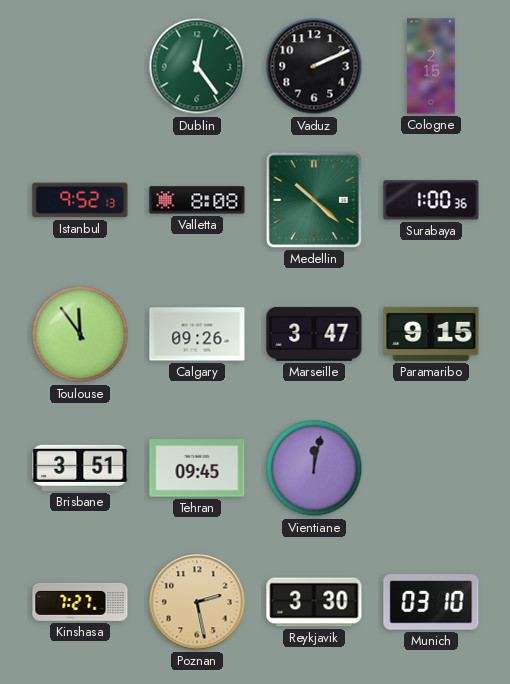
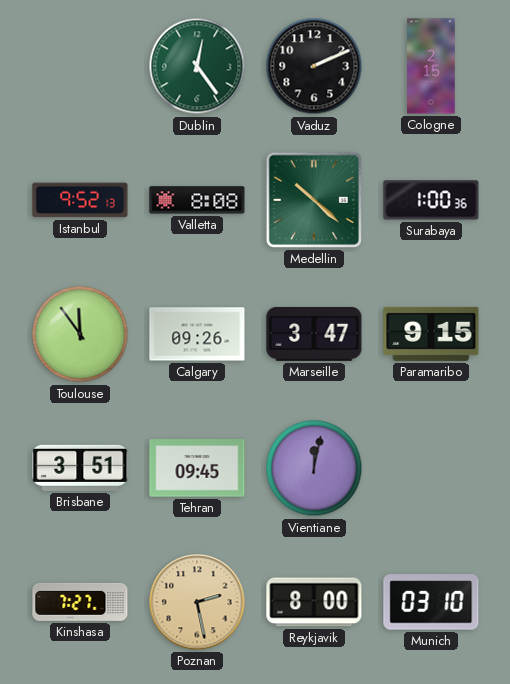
Reykjavik: 3:30 -> 8:00 (314, 602)
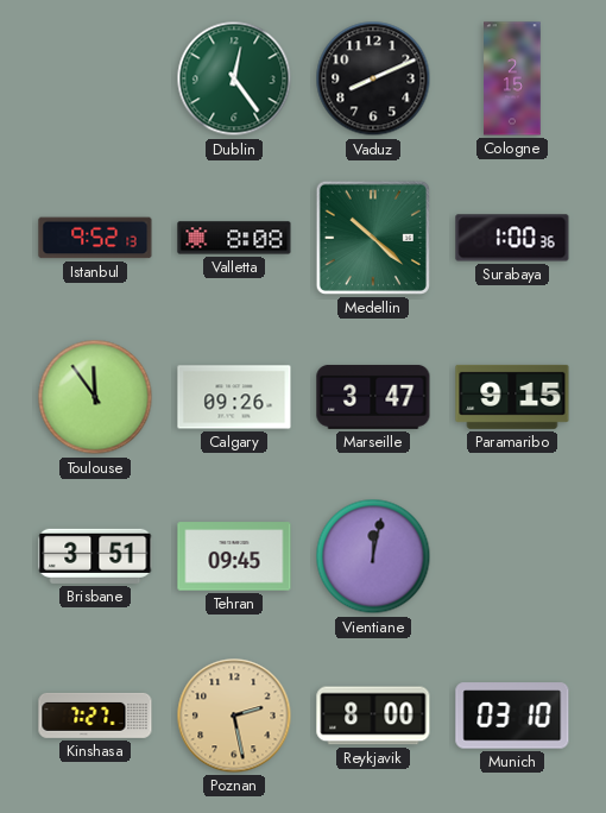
Vaduz: 2:11 -> 8:11 (373, 78)
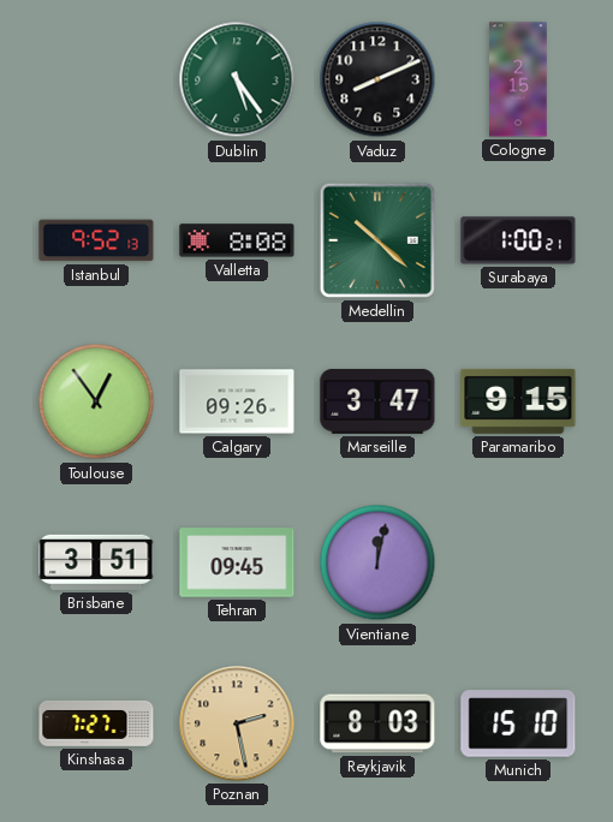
Dublin: 12:24 -> 5:24 (237, 79)
Surabaya: 1:00:36 -> 1:00:21 (518, 240)
Toulouse: 11:54 -> 12:54 (96, 401)
Reykjavik: 8:00 -> 8:03 (377, 723)
Munich: 03:10 -> 15:10 (518, 723)
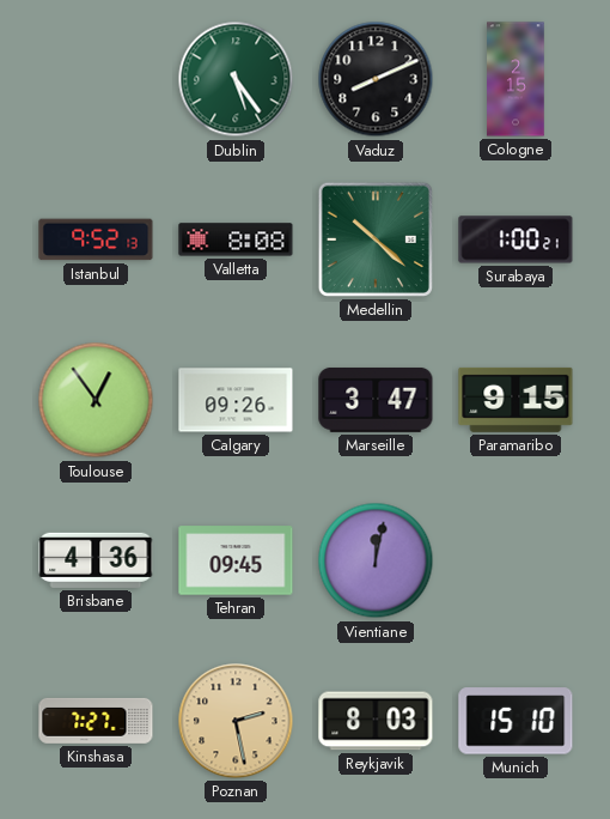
Brisbane: 3:51 -> 4:36 (96, 560)
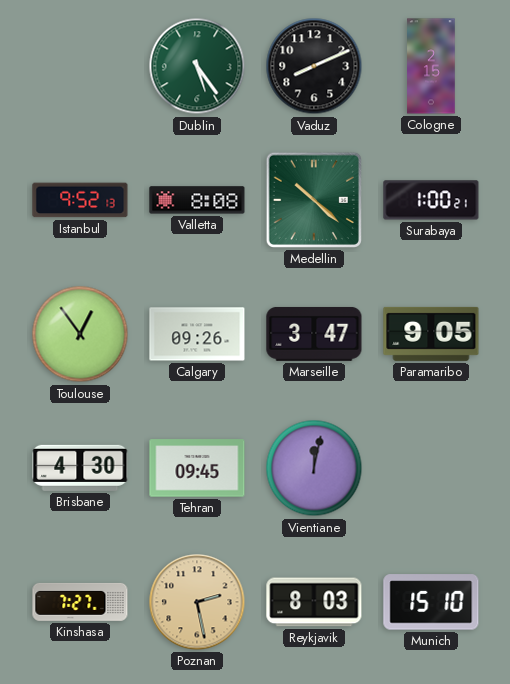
Paramaribo: 9:15 -> 9:05 (431, 334)
Brisbane: 4:36 -> 4:30 (80, 468)
